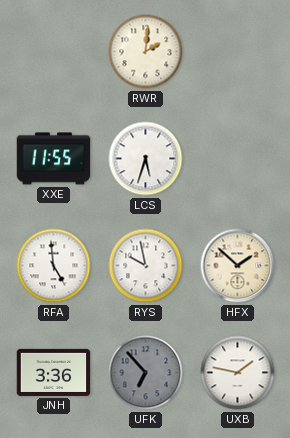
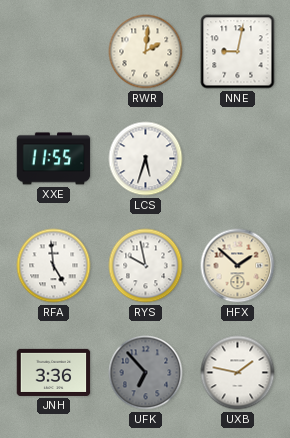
NNE: none -> 9:02 (238, 52)
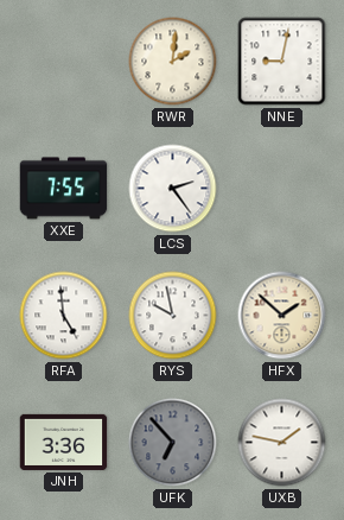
XXE: 11:55 -> 7:55 (64, 189)
LCS: 5:33 -> 2:24 (173, 189)
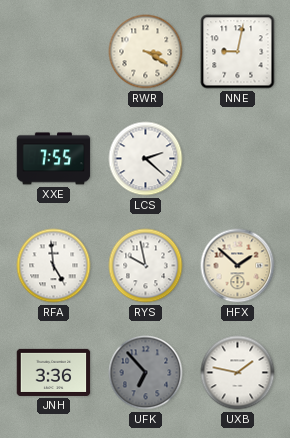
RWR: 2:01 -> 3:20 (146, 52)
LCS: 2:24 -> 2:22 (146, 159)
